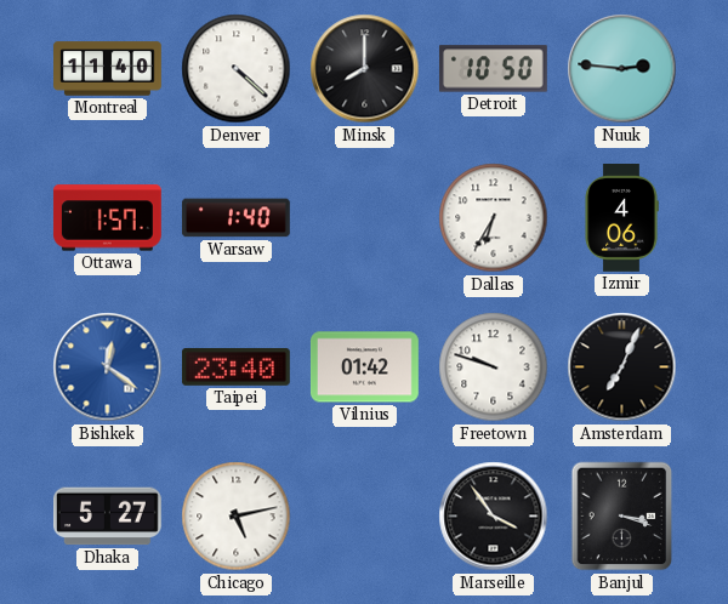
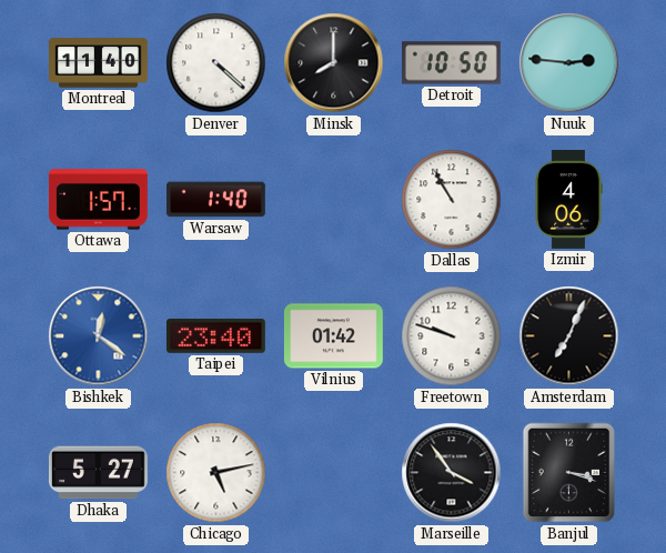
Dallas: 6:35 -> 10:55 (452, 200)
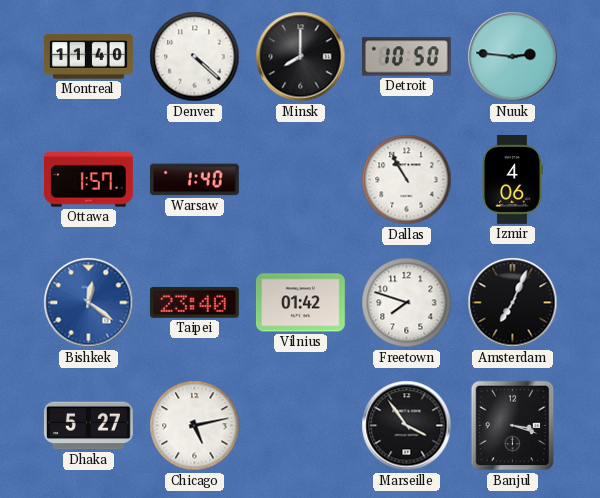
Freetown: 9:48 -> 7:48 (407, 303)
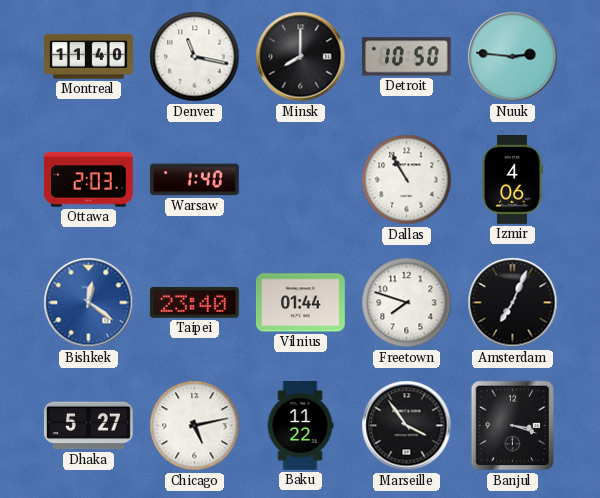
Denver: 4:22 -> 11:17 (195, 57)
Ottawa: 1:57 -> 2:03 (88, 180)
Vilnius: 01:42 -> 01:44 (300, 303)
Baku: none -> 11:22 (300, 426)
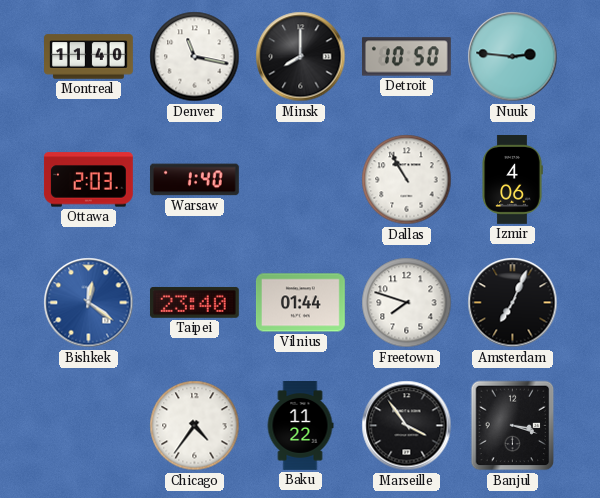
Dhaka: 5:27 -> none (88, 426)
Chicago: 5:13 -> 4:36 (195, 426)
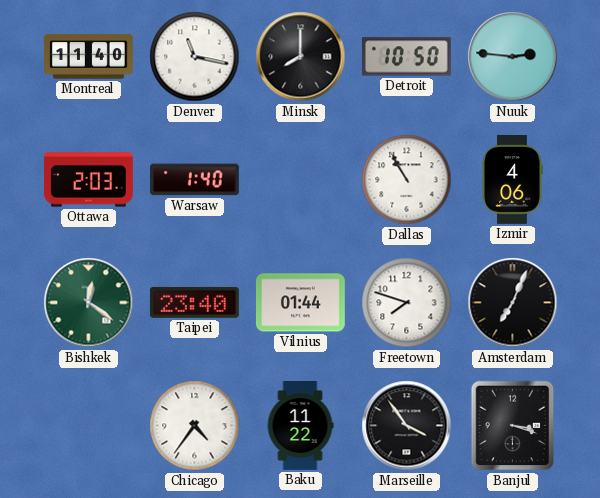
Bishkek dial: blue -> green (89, 303)
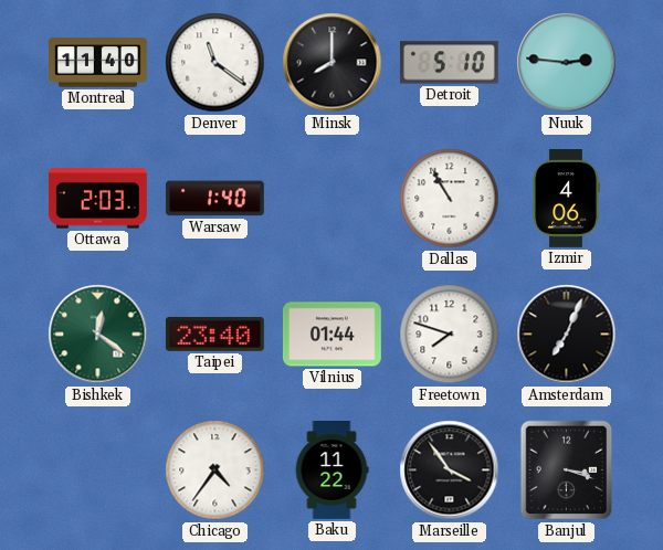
Denver: 11:17 -> 11:21 (215, 63)
Detroit: 10:50 -> 5:10 (449, 63)
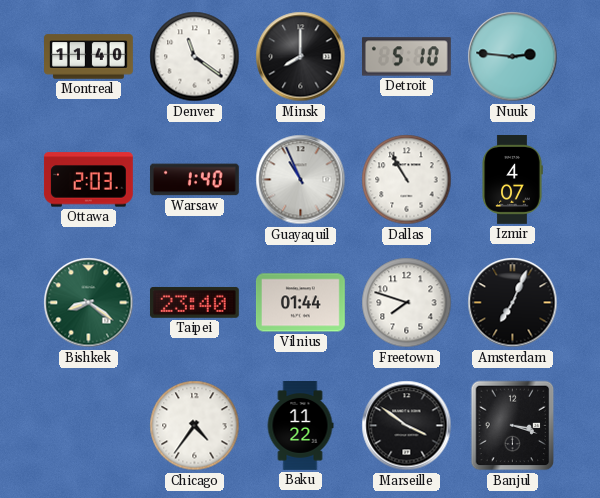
Guayaquil: none -> 10:56 (301, 180)
Izmir: 4:06 -> 4:07 (512, 180)
Bishkek: 12:21 -> 8:21 (89, 303)
Marseille: 3:54 -> 3:51 (407, 426)
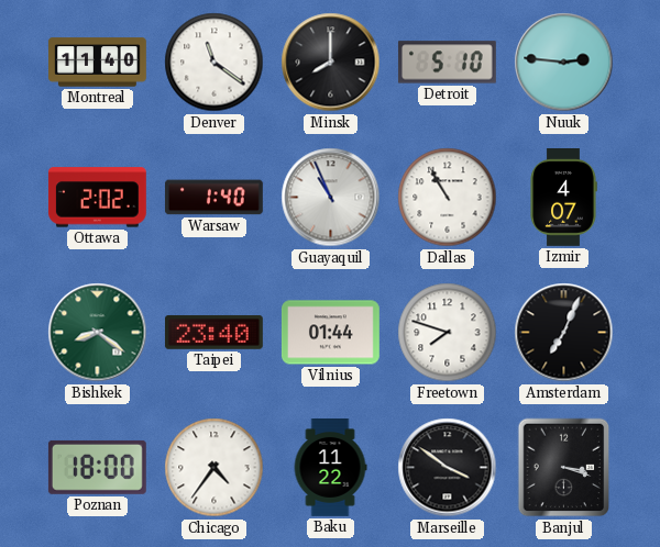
Ottawa: 2:03 -> 2:02 (97, 198)
Poznan: none -> 18:00 (97, 467)
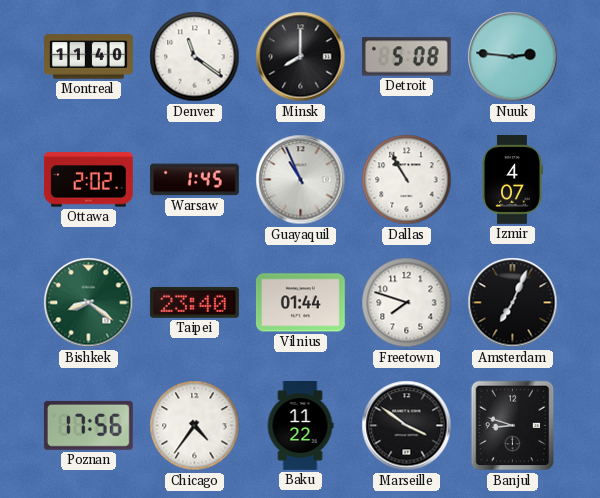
Detroit: 5:10 -> 5:08 (406, 57)
Warsaw: 1:40 -> 1:45 (194, 180)
Poznan: 18:00 -> 17:56 (88, 425)
Banjul: 3:18 -> 8:48 (513, 426)
